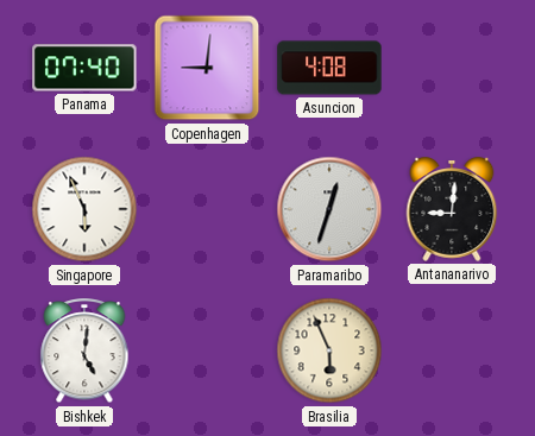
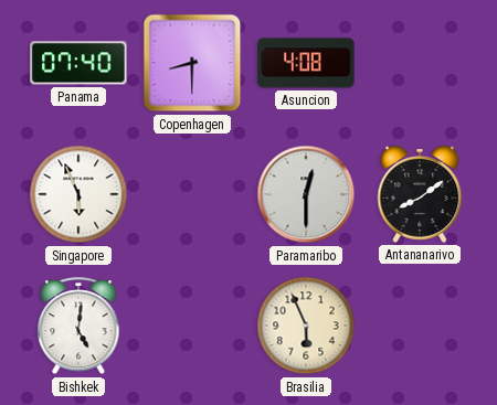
Copenhagen: 9:01 -> 8:30 (192, 63)
Paramaribo: 12:33 -> 12:30 (306, 194)
Antananarivo: 9:01 -> 8:09 (420, 194)
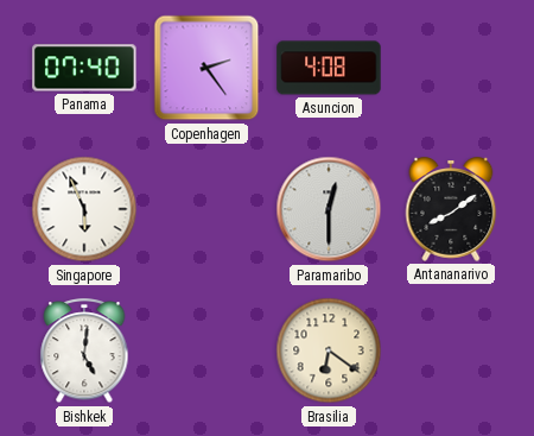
Copenhagen: 8:30 -> 2:24 (206, 68)
Brasilia: 5:56 -> 6:21 (329, 350)
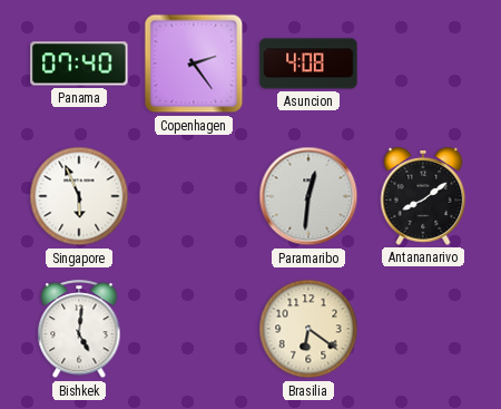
Paramaribo: 12:30 -> 12:31 (308, 196)
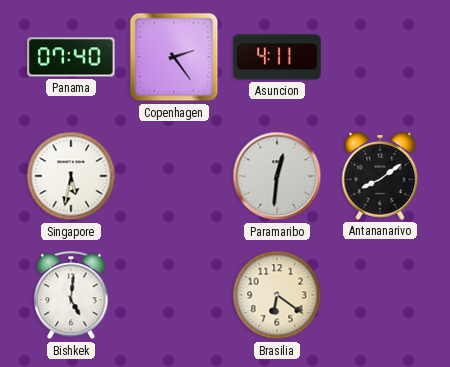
Asuncion: 4:08 -> 4:11 (277, 57)
Singapore: 5:56 -> 5:32 (71, 176)
